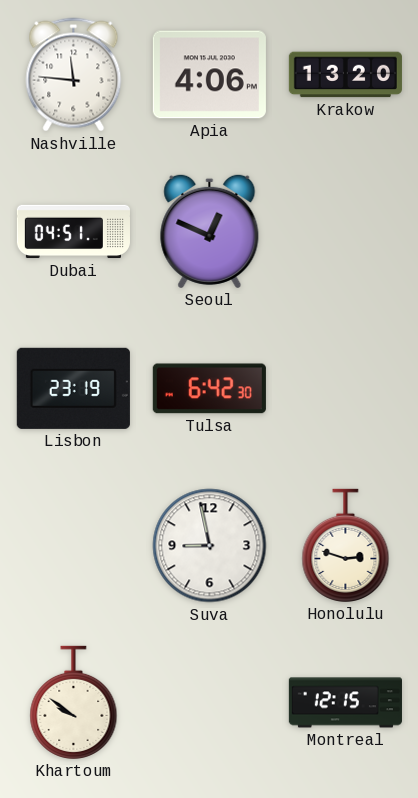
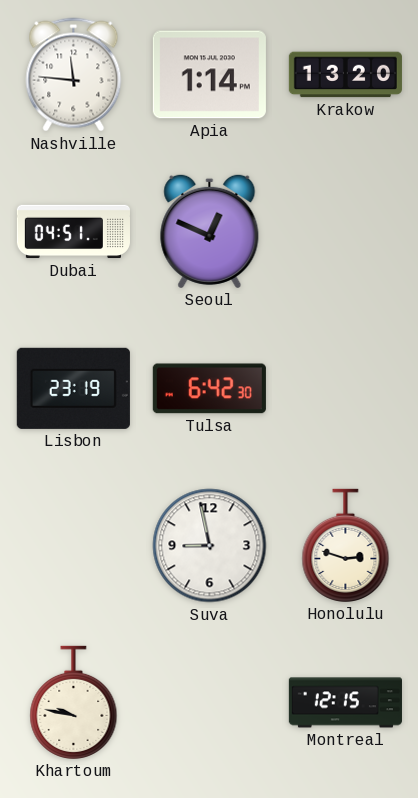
Apia: 4:06 -> 1:14 (209, 75)
Khartoum: 9:51 -> 9:47 (74, 702)
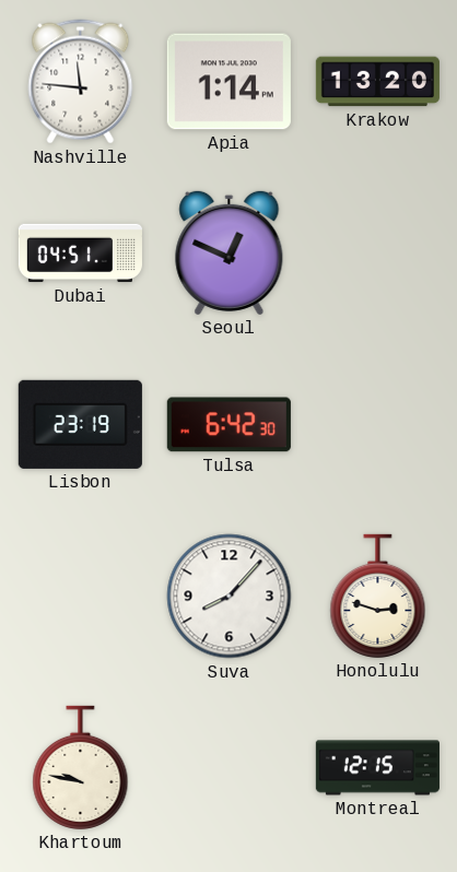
Suva: 8:58 -> 8:07 (230, 597)
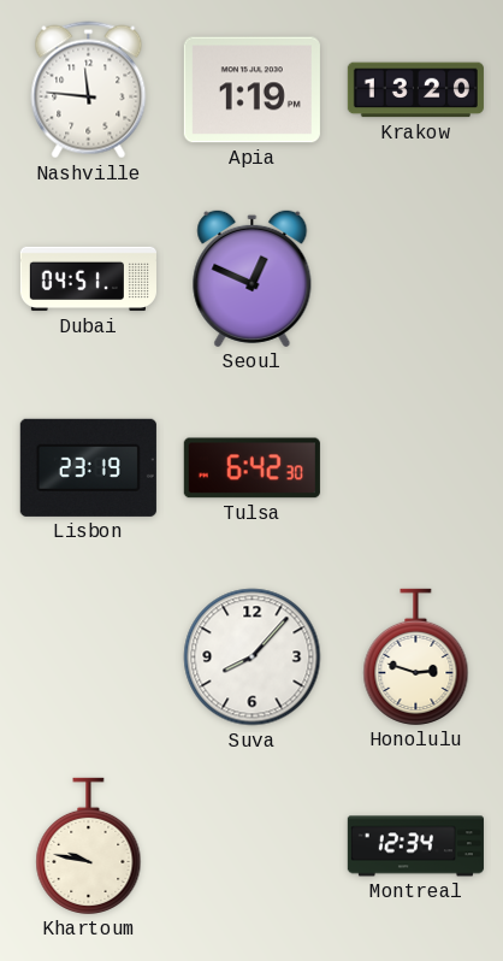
Apia: 1:14 -> 1:19 (251, 90)
Montreal: 12:15 -> 12:34 (415, 847)
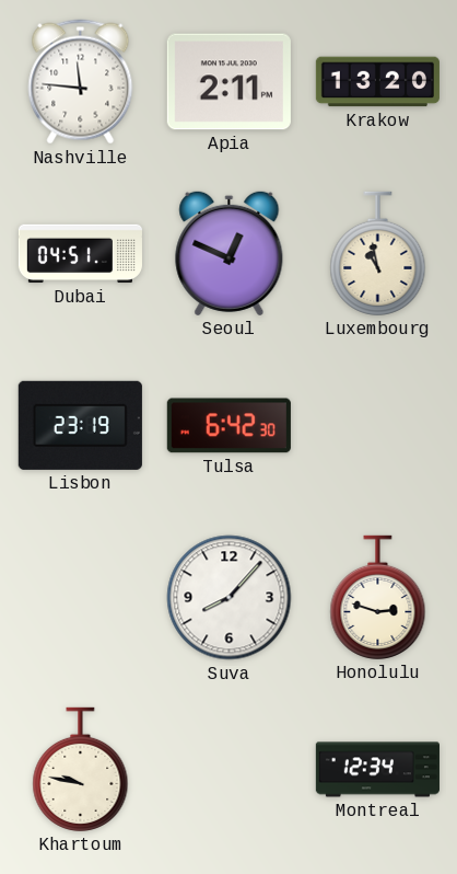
Apia: 1:19 -> 2:11 (228, 82)
Luxembourg: none -> 10:58 (378, 253)
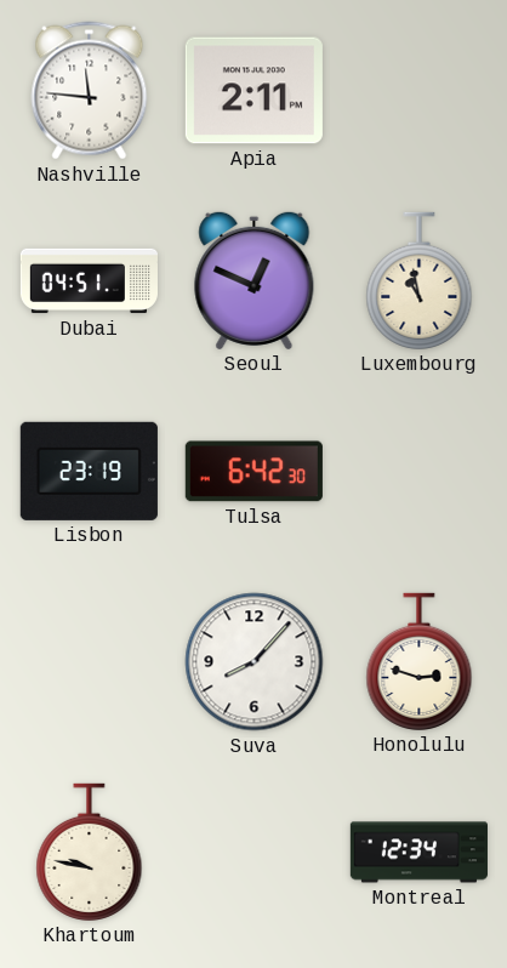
Krakow: 13:20 -> none (377, 82)
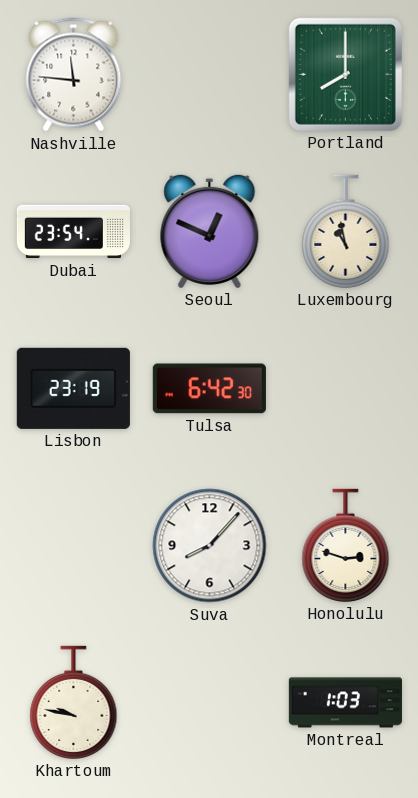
Apia: 2:11 -> none (253, 91)
Portland: none -> 8:00 (345, 74)
Dubai: 04:51 -> 23:54 (73, 232)
Montreal: 12:34 -> 1:03 (345, 703)
